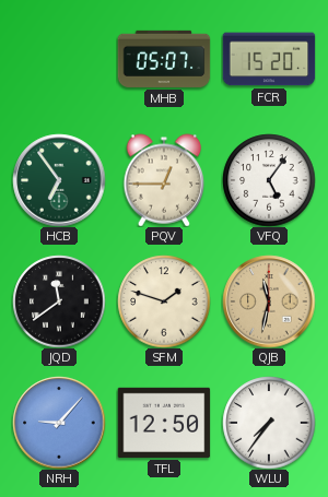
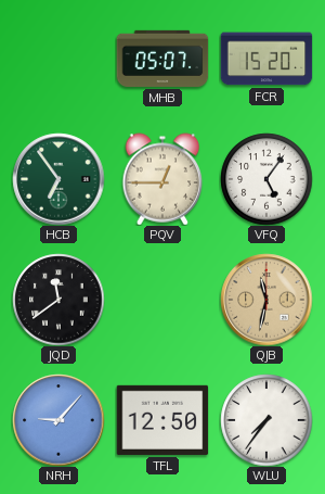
SFM: 1:48 -> none (164, 301)
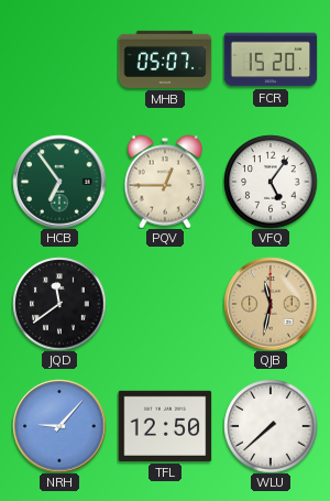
WLU: 7:36 -> 7:38 (271, 426)
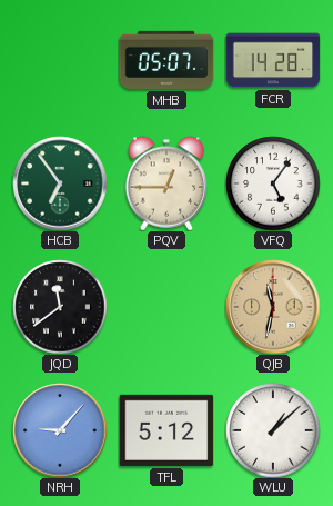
FCR: 15:20 -> 14:28 (273, 60)
TFL: 12:50 -> 5:12 (167, 430)
WLU: 7:38 -> 1:08 (273, 430)
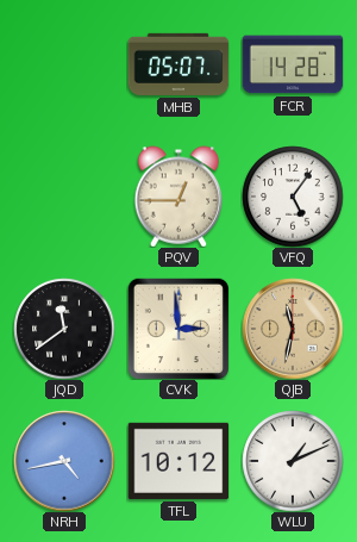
HCB: 6:54 -> none (60, 183)
CVK: none -> 2:59 (178, 329)
NRH: 9:07 -> 4:43 (64, 461)
TFL: 5:12 -> 10:12 (178, 461)
WLU: 1:08 -> 1:11 (293, 461)
